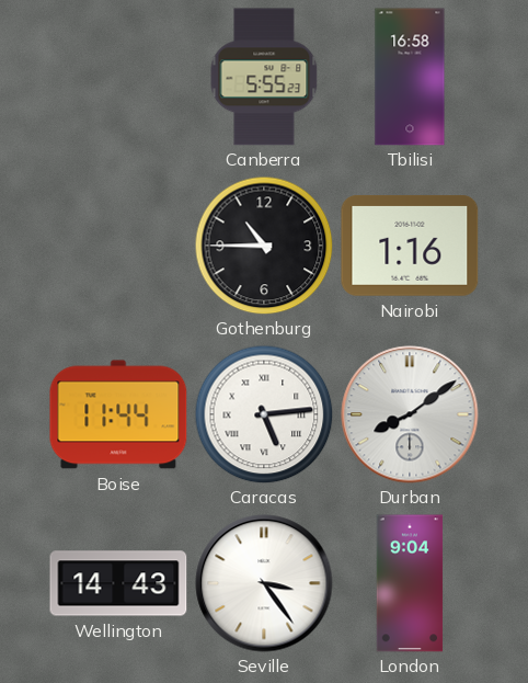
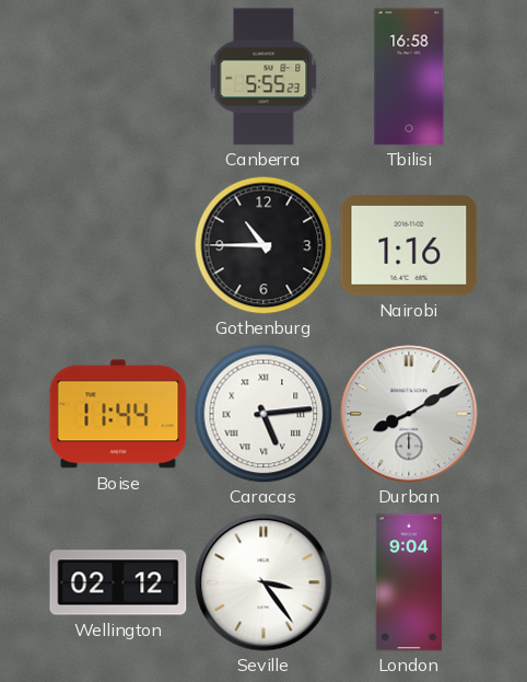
Durban: 8:09 -> 8:10 (409, 414)
Wellington: 14:43 -> 02:12 (118, 582)
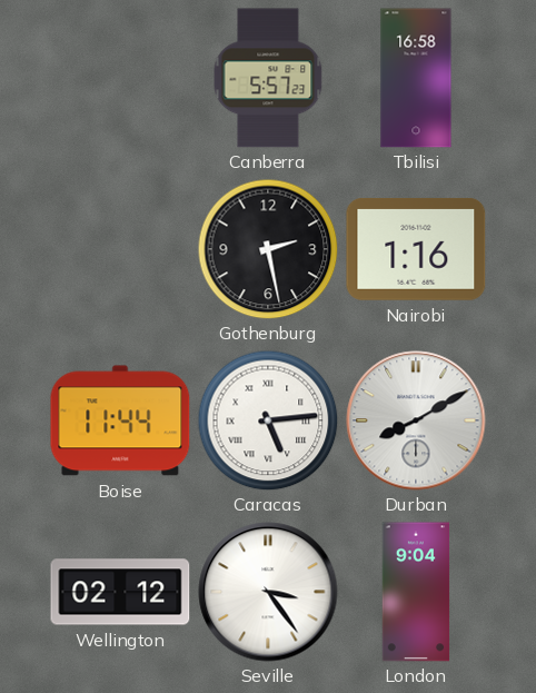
Canberra: 5:55 -> 5:57 (268, 78)
Gothenburg: 10:45 -> 2:28 (268, 249)
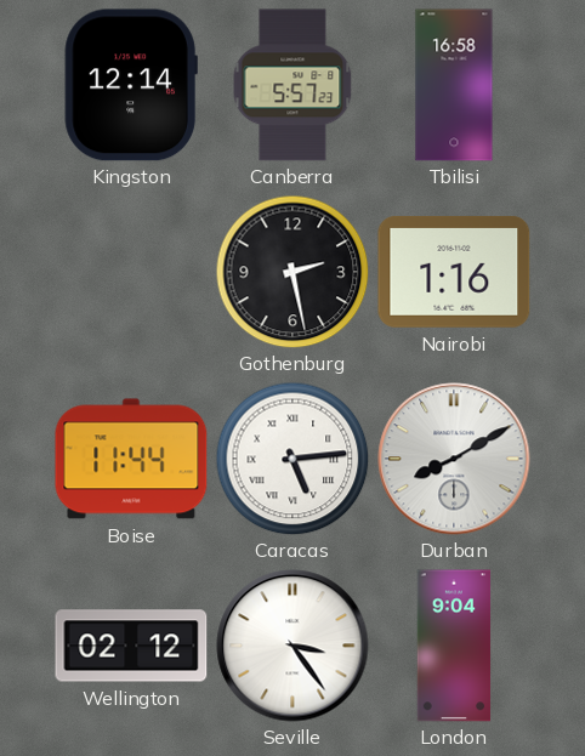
Kingston: none -> 12:14 (131, 85)
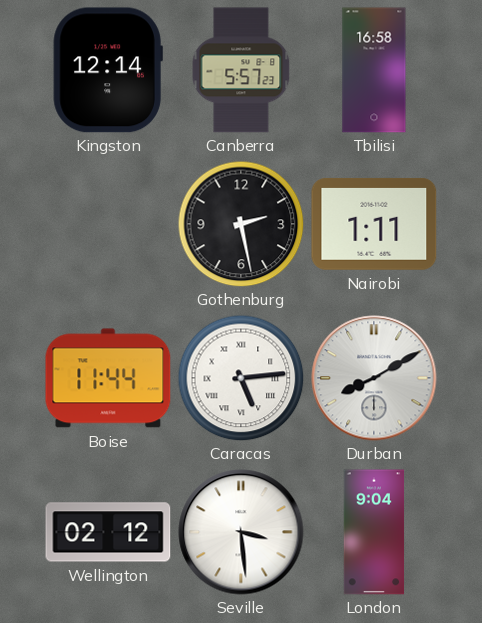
Nairobi: 1:16 -> 1:11 (374, 224)
Seville: 3:24 -> 3:29 (241, 532)
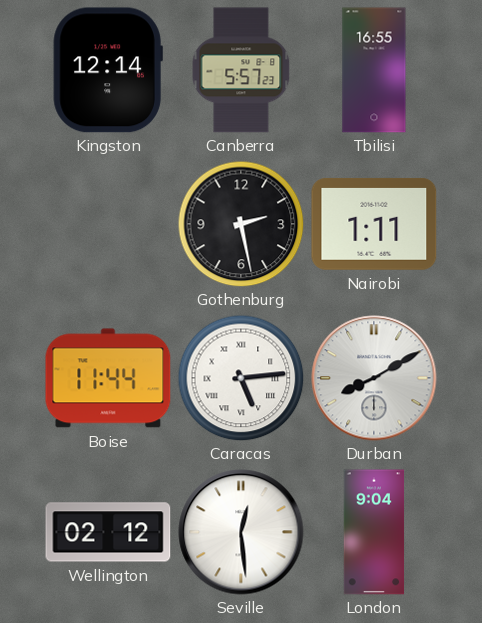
Tbilisi: 16:58 -> 16:55 (374, 70)
Seville: 3:29 -> 12:29 (241, 532)
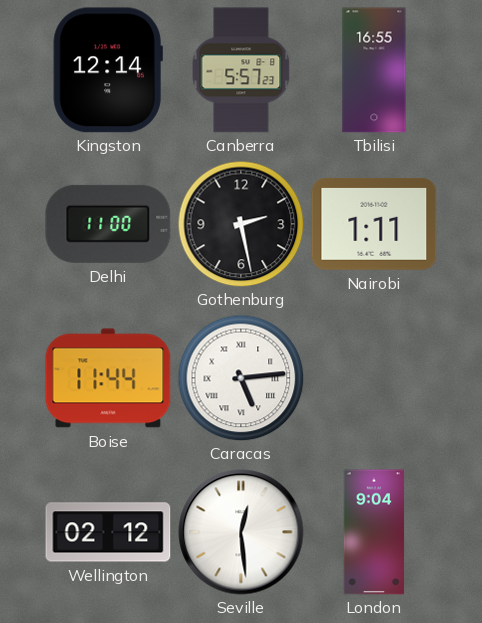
Delhi: none -> 11:00 (108, 224)
Durban: 8:10 -> none (374, 378)
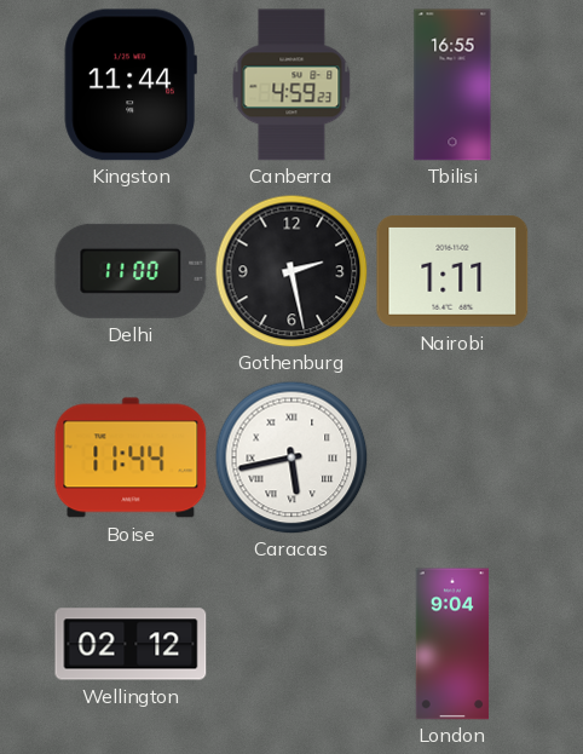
Kingston: 12:14 -> 11:44 (131, 85)
Canberra: 5:57 -> 4:59 (291, 85)
Caracas: 5:14 -> 5:43 (291, 457)
Seville: 12:29 -> none (241, 532)
